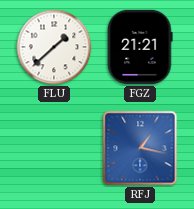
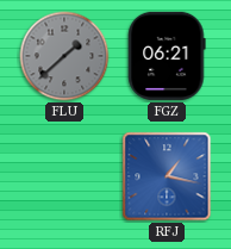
FLU dial: white -> grey (64, 56)
FGZ: 21:21 -> 06:21 (167, 56)
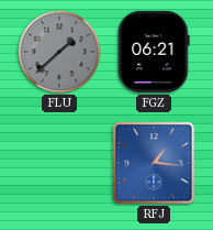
RFJ: 1:17 -> 1:16 (154, 163)
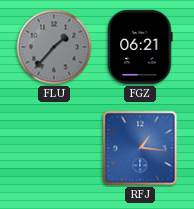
FLU: 1:38 -> 1:37 (54, 47)
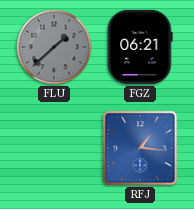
FLU: 1:37 -> 1:38 (54, 47)
